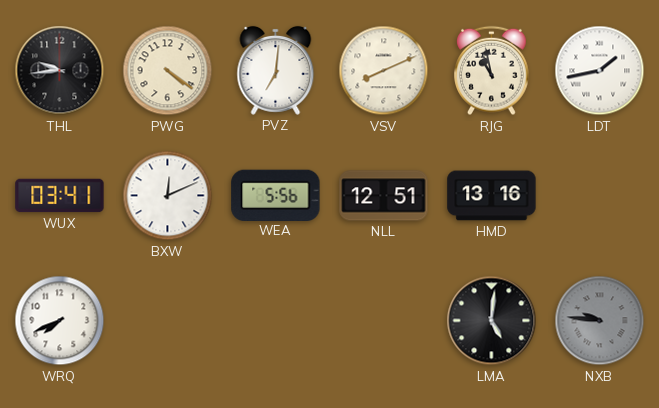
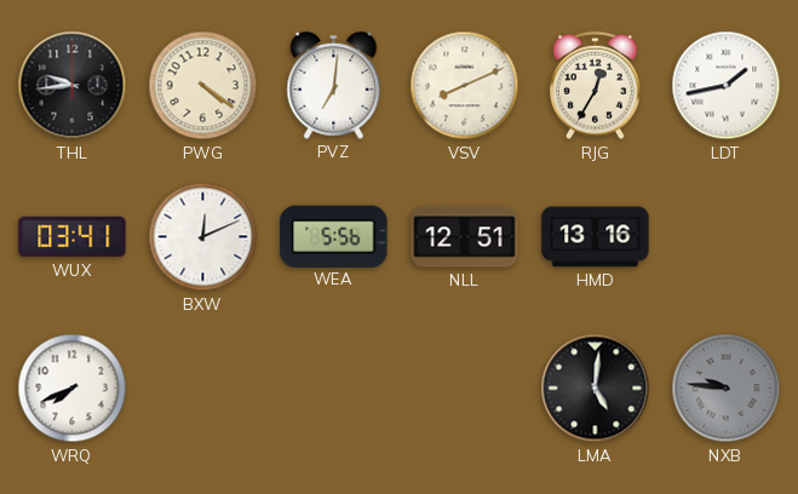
RJG: 10:58 -> 12:35 (596, 86)
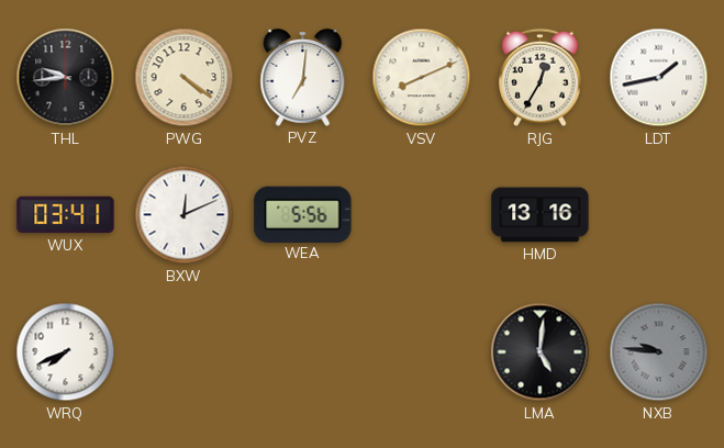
NLL: 12:51 -> none (465, 237)
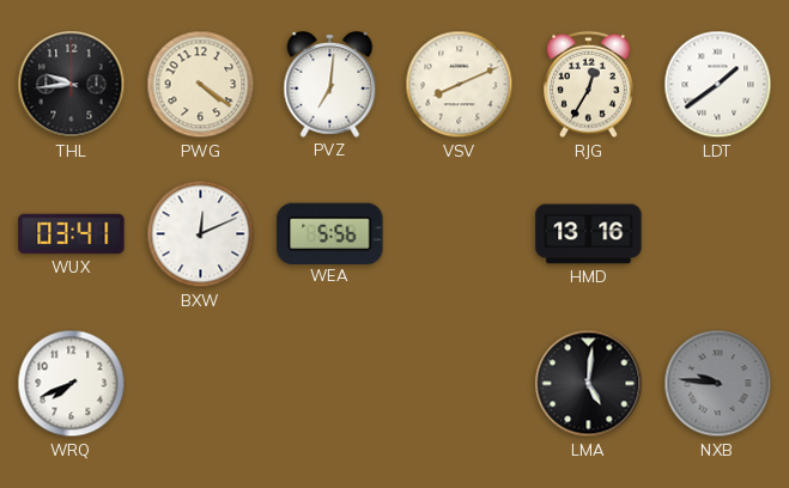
LDT: 1:43 -> 1:39 (718, 85)
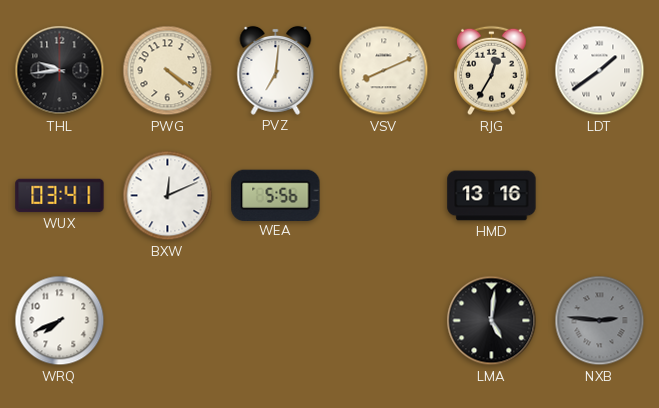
NXB: 9:46 -> 2:46 (600, 321)
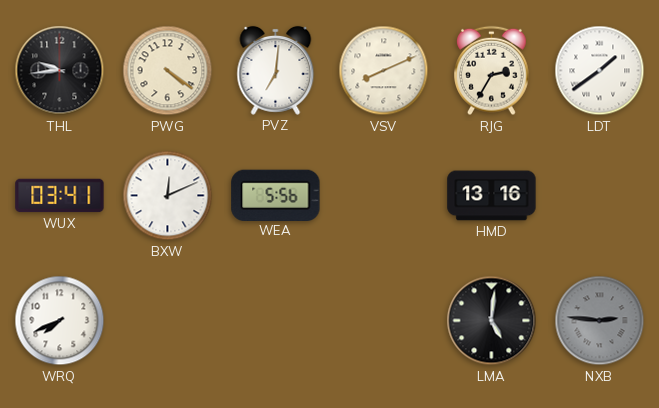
RJG: 12:35 -> 2:35 (492, 71)
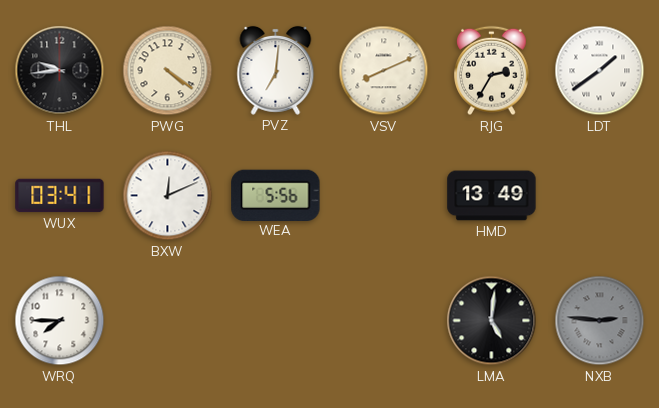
HMD: 13:16 -> 13:49 (492, 196)
WRQ: 7:41 -> 7:45 (60, 321)
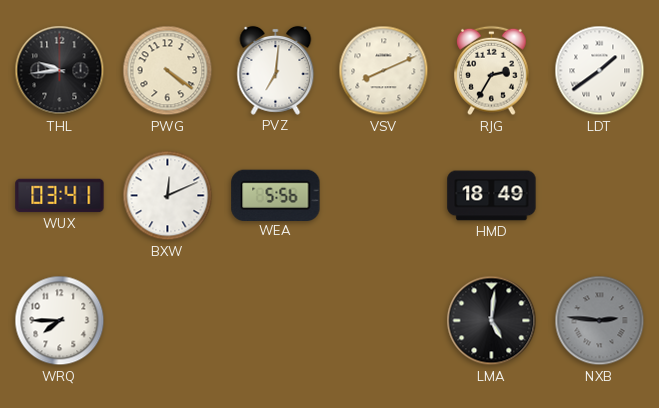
HMD: 13:49 -> 18:49 (492, 196)
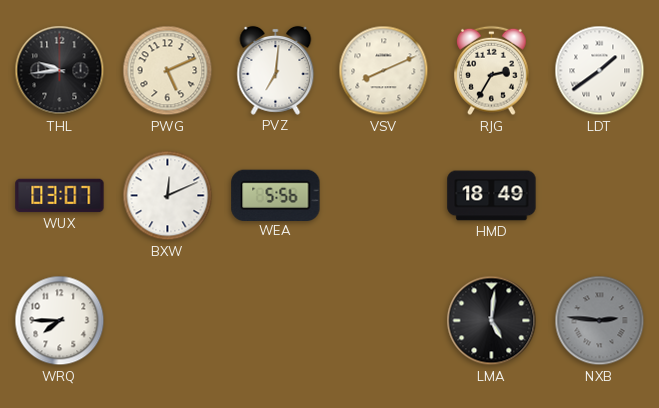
PWG: 4:21 -> 5:11 (168, 71)
WUX: 03:41 -> 03:07 (60, 196)
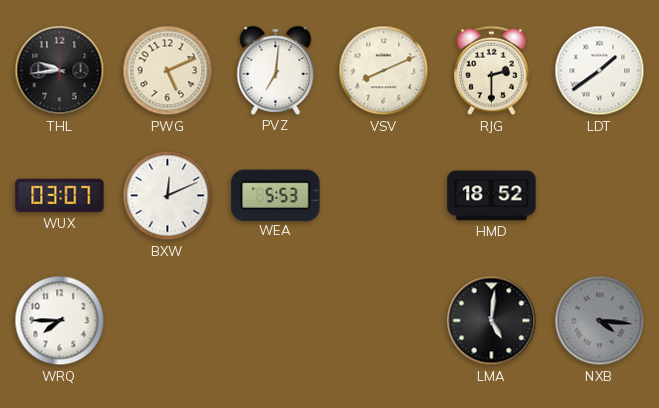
RJG: 2:35 -> 2:30 (492, 71)
WEA: 5:56 -> 5:53 (276, 195)
HMD: 18:49 -> 18:52 (492, 196)
NXB: 2:46 -> 4:16 (600, 321)
